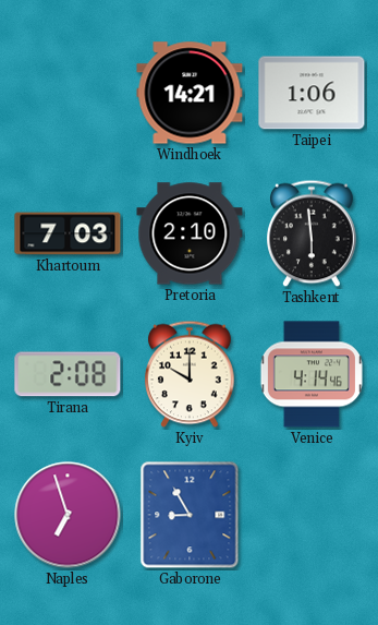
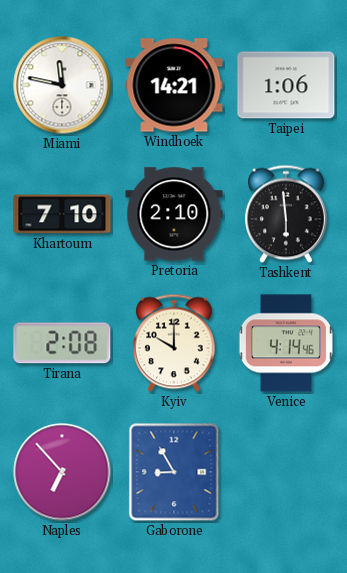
Miami: none -> 11:47 (62, 85)
Khartoum: 7:03 -> 7:10 (62, 214)
Naples: 6:57 -> 6:53 (62, 472)
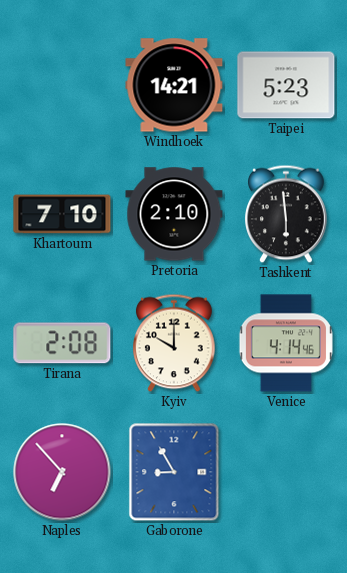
Miami: 11:47 -> none (62, 85)
Taipei: 1:06 -> 5:23 (286, 85)
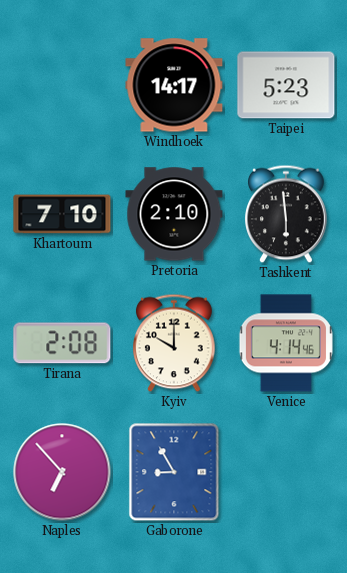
Windhoek: 14:21 -> 14:17 (174, 85)
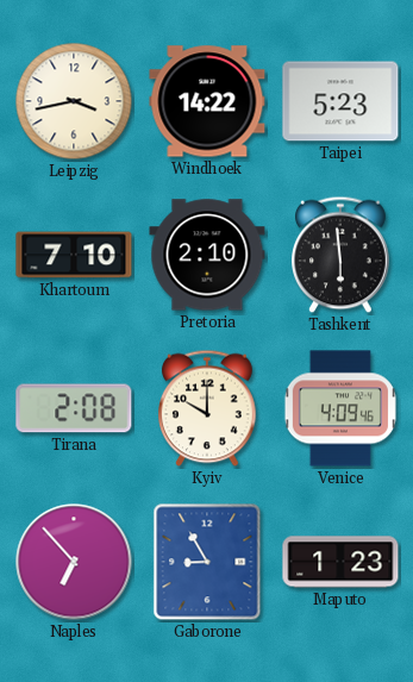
Leipzig: none -> 3:43 (74, 101)
Windhoek: 14:17 -> 14:22 (207, 101)
Venice: 4:14 -> 4:09 (340, 408)
Maputo: none -> 1:23 (340, 562)
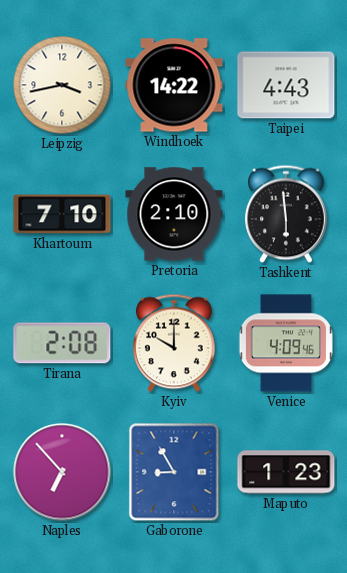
Taipei: 5:23 -> 4:43 (286, 85)
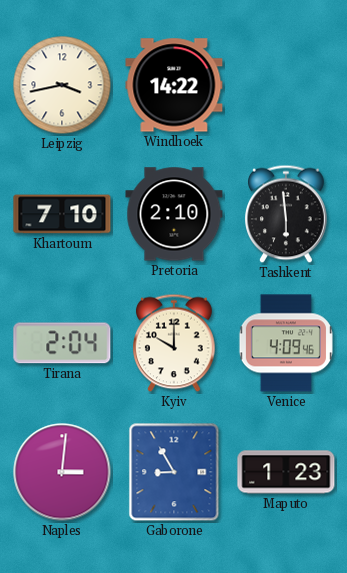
Taipei: 4:43 -> none (286, 85)
Tirana: 2:08 -> 2:04 (62, 343)
Naples: 6:53 -> 3:01 (62, 472)
